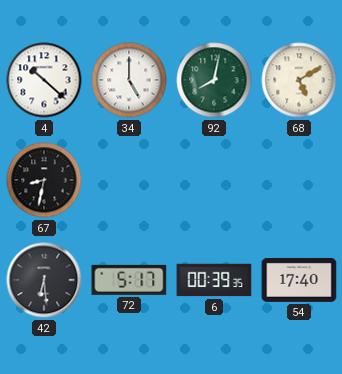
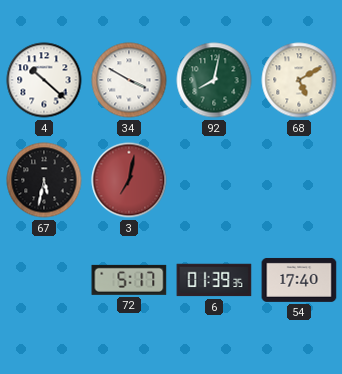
34: 5:00 -> 3:50 (129, 80)
67: 8:32 -> 5:32 (44, 180)
3: none -> 7:02 (129, 180)
42: 6:29 -> none (44, 280)
6: 00:39 -> 01:39 (214, 280)
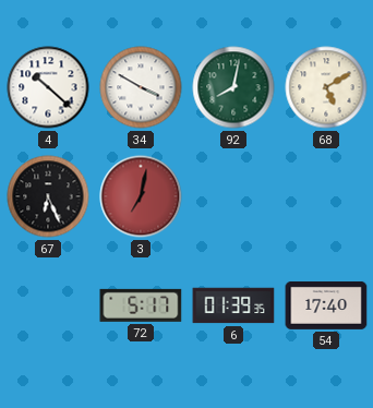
67: 5:32 -> 6:26 (48, 196)
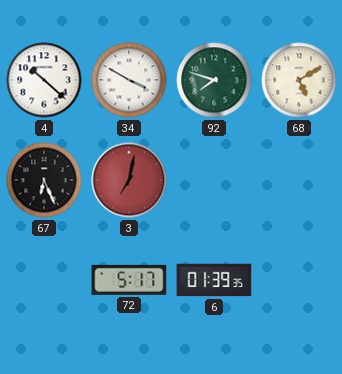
92: 8:02 -> 7:48 (214, 80)
54: 17:40 -> none (326, 305)
